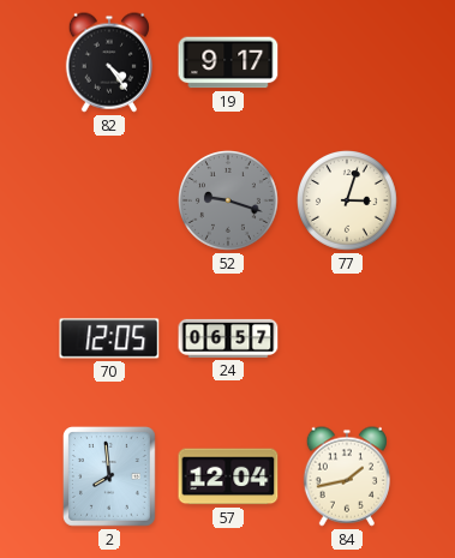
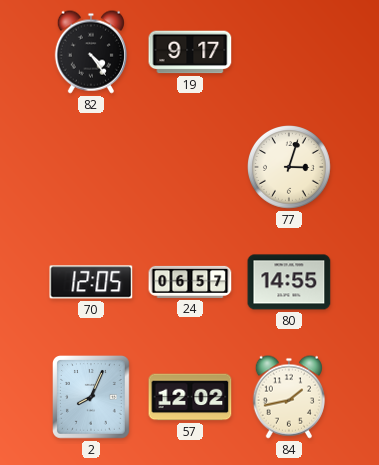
52: 9:18 -> none (229, 202)
80: none -> 14:55 (289, 282)
2: 7:59 -> 8:04 (92, 398)
57: 12:04 -> 12:02 (190, 397)
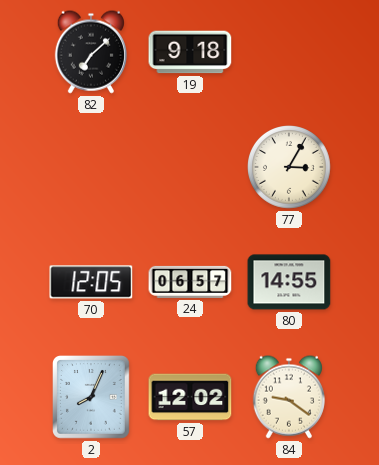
82: 4:24 -> 7:08 (91, 52)
19: 9:17 -> 9:18 (190, 52)
77: 3:03 -> 3:05 (290, 168)
84: 1:43 -> 9:21 (289, 397)
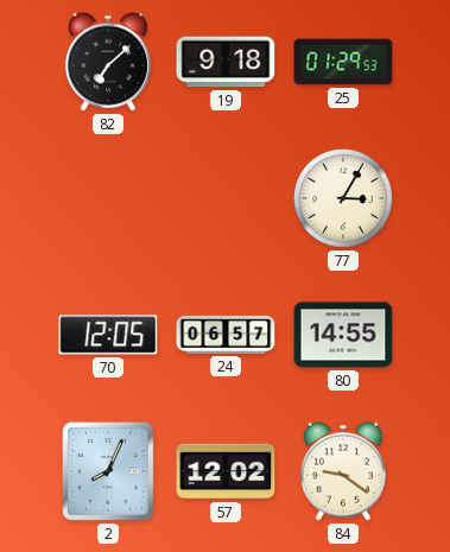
25: none -> 01:29 (343, 62)
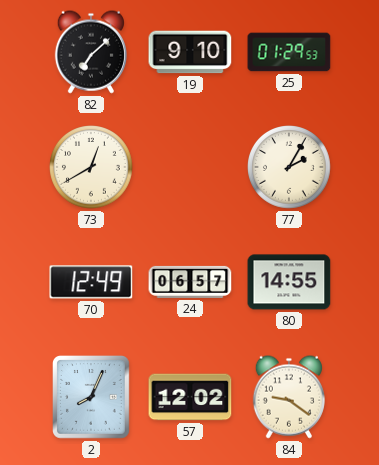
19: 9:18 -> 9:10 (190, 52)
73: none -> 12:40 (92, 168)
77: 3:05 -> 2:05 (290, 168)
70: 12:05 -> 12:49 (91, 282)
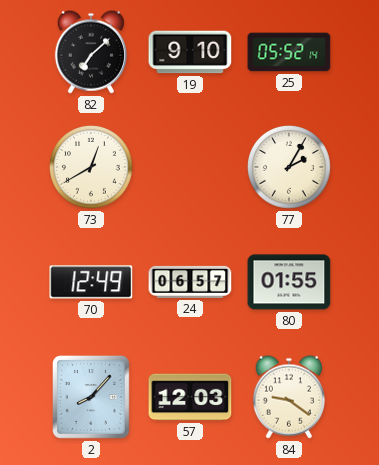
25: 01:29 -> 05:52 (289, 52)
80: 14:55 -> 01:55 (289, 282)
2: 8:04 -> 8:07 (92, 398)
57: 12:02 -> 12:03 (190, 397)
